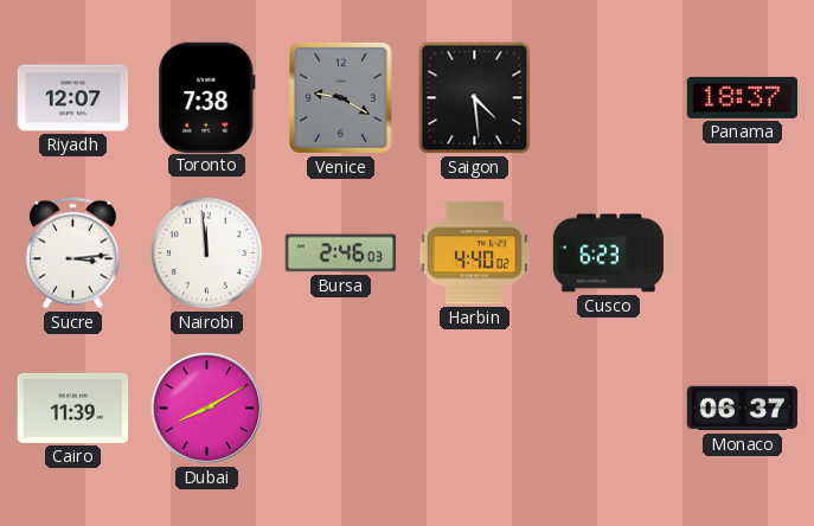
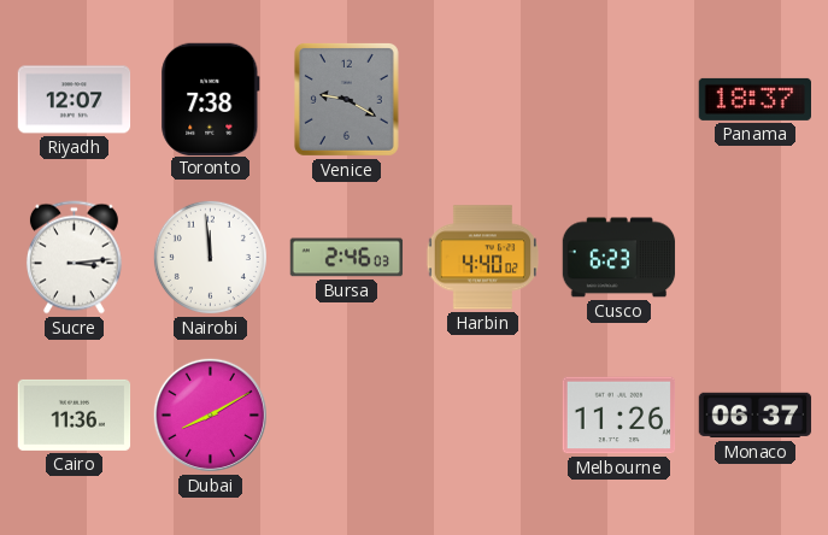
Saigon: 4:29 -> none (475, 98)
Cairo: 11:39 -> 11:36 (75, 415)
Melbourne: none -> 11:26 (619, 416)
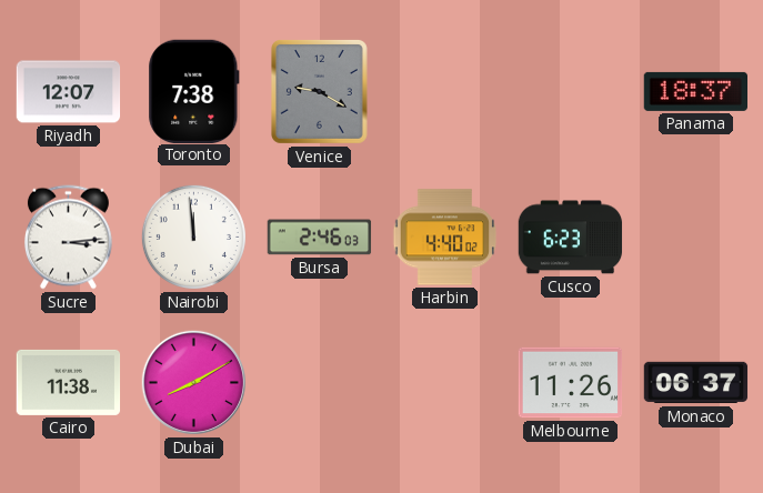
Cairo: 11:36 -> 11:38 (69, 382)
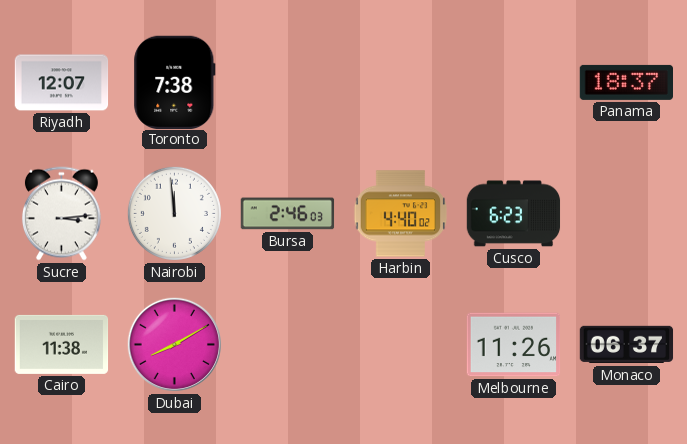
Venice: 9:20 -> none (319, 91)
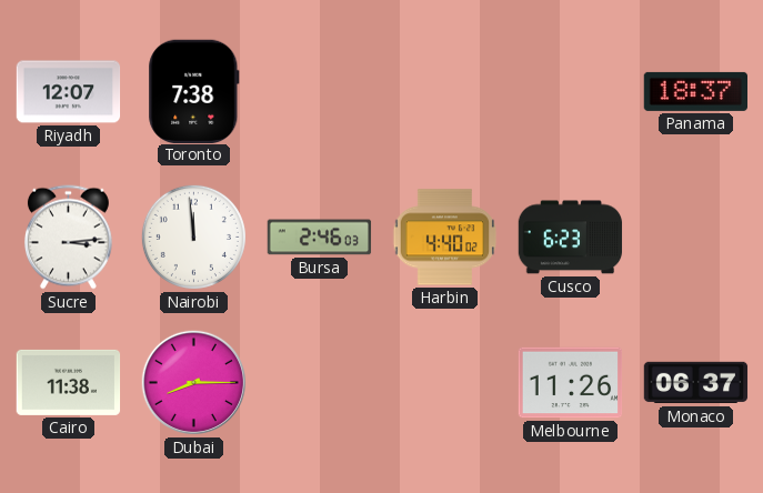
Dubai: 8:10 -> 8:15 (193, 382)
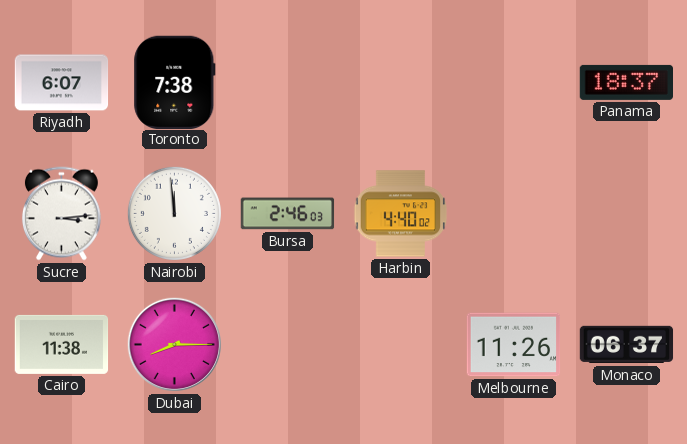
Riyadh: 12:07 -> 6:07 (62, 83)
Cusco: 6:23 -> none (571, 238)
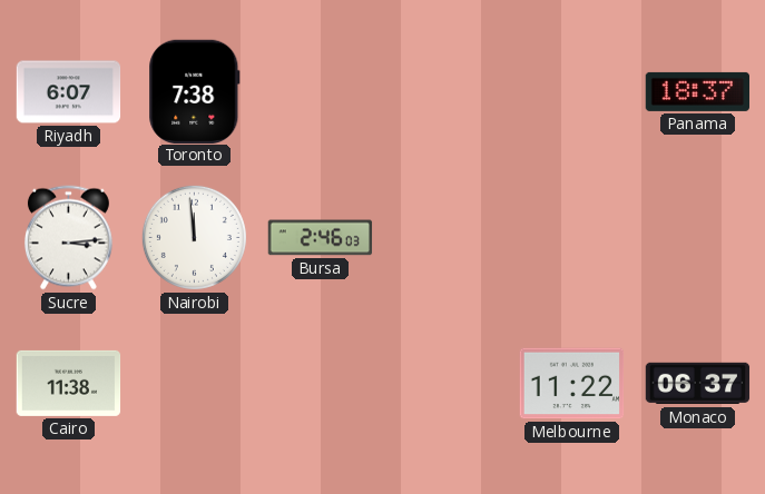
Harbin: 4:40 -> none (401, 214)
Dubai: 8:15 -> none (174, 344)
Melbourne: 11:26 -> 11:22 (572, 384)
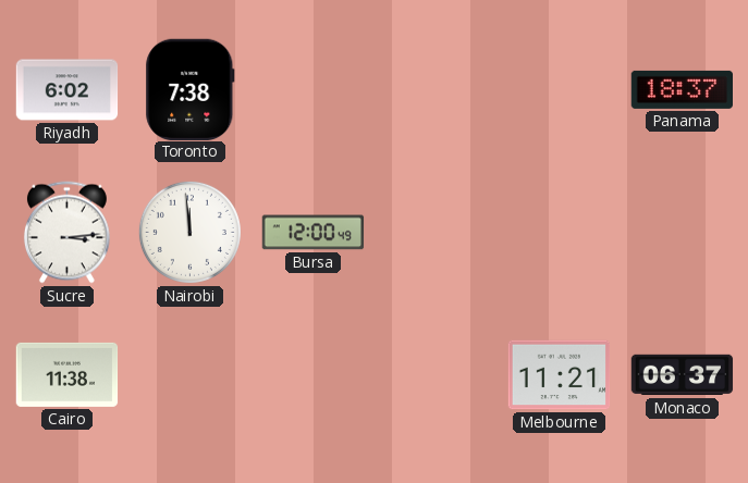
Riyadh: 6:07 -> 6:02 (68, 90)
Bursa: 2:46 -> 12:00 (314, 233)
Melbourne: 11:22 -> 11:21 (560, 375)
